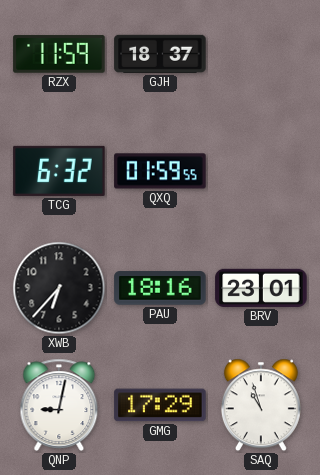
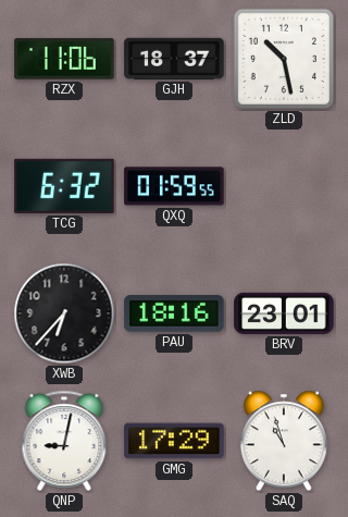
RZX: 11:59 -> 11:06 (64, 59)
ZLD: none -> 10:28 (284, 59)
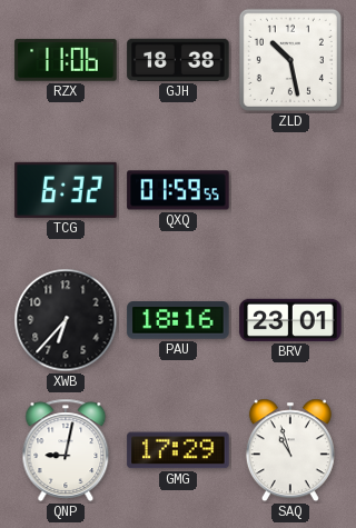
GJH: 18:37 -> 18:38 (178, 60)
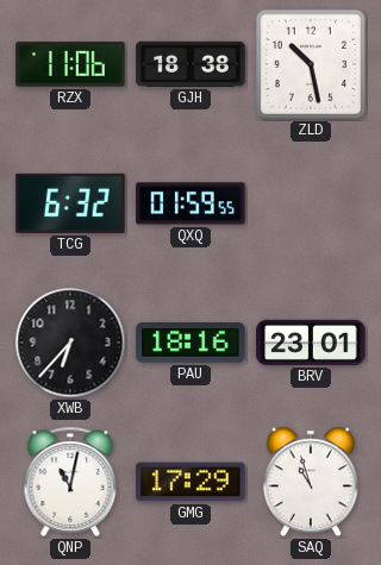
QNP: 9:02 -> 11:02 (70, 482)
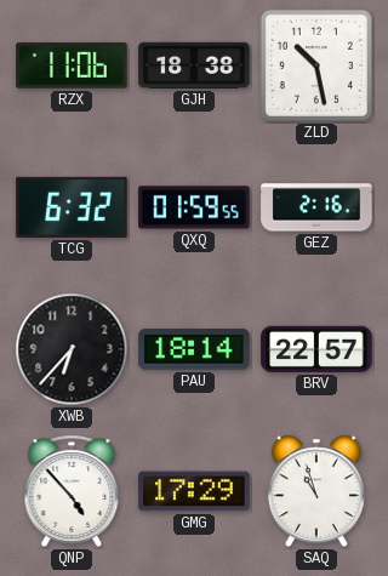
GEZ: none -> 2:16 (316, 207)
PAU: 18:16 -> 18:14 (194, 349)
BRV: 23:01 -> 22:57 (316, 349)
QNP: 11:02 -> 4:53 (72, 491)
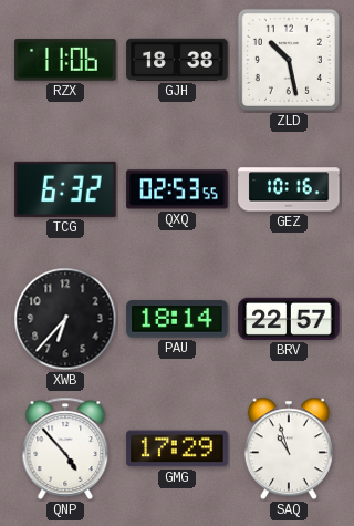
QXQ: 01:59 -> 02:53 (177, 189)
GEZ: 2:16 -> 10:16 (289, 189)
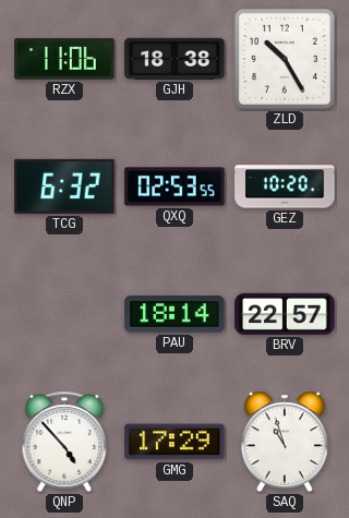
ZLD: 10:28 -> 10:25 (285, 59)
GEZ: 10:16 -> 10:20 (285, 186)
XWB: 6:37 -> none (65, 319)
